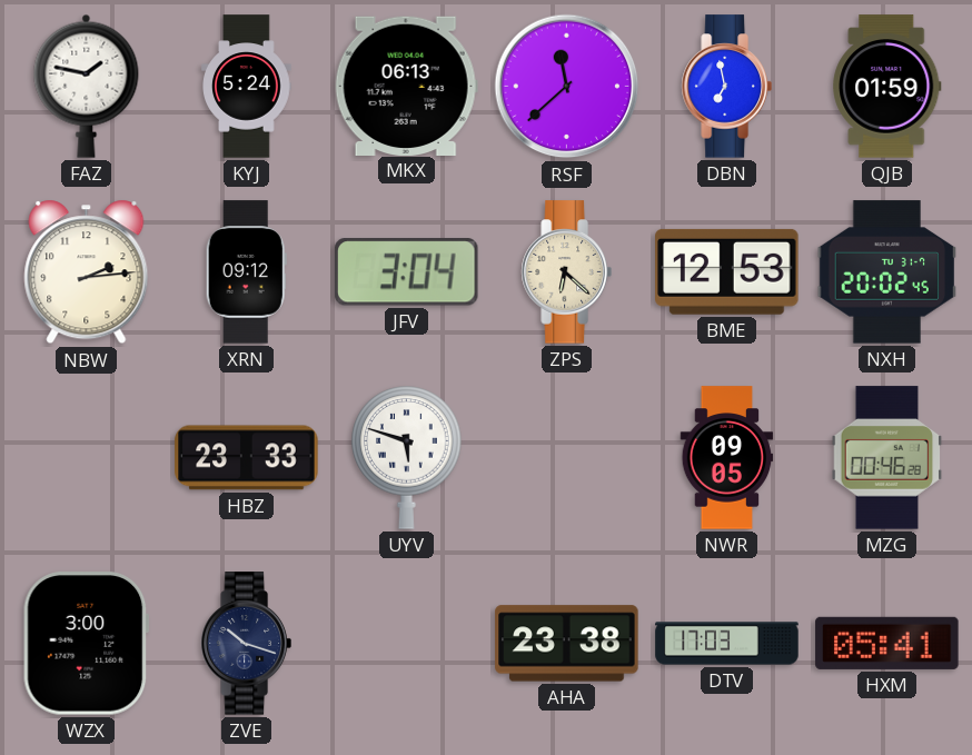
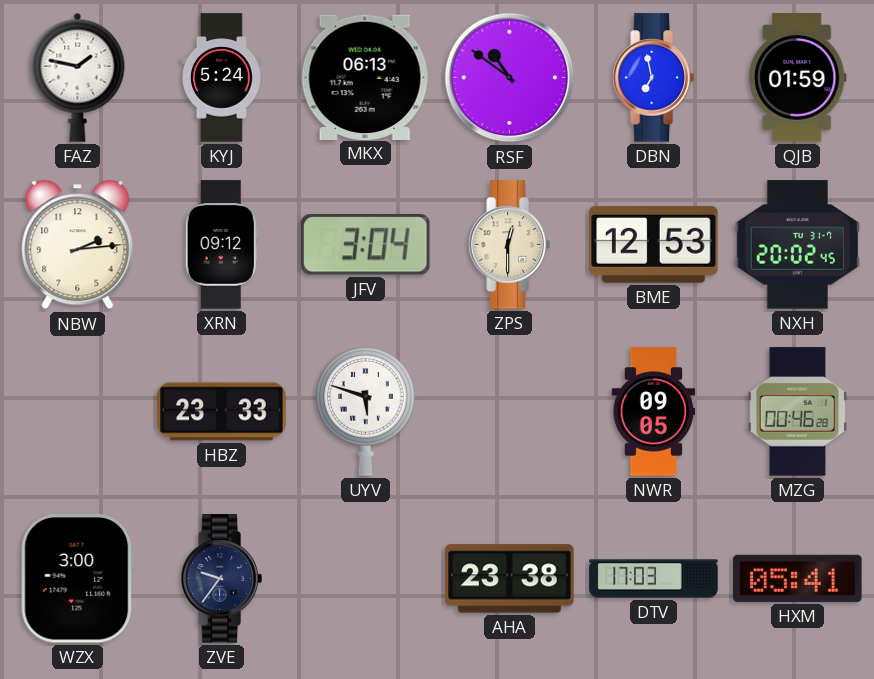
RSF: 11:38 -> 10:51 (510, 78)
ZPS: 6:22 -> 12:30 (509, 245)
ZVE: 10:18 -> 9:36 (221, 579)
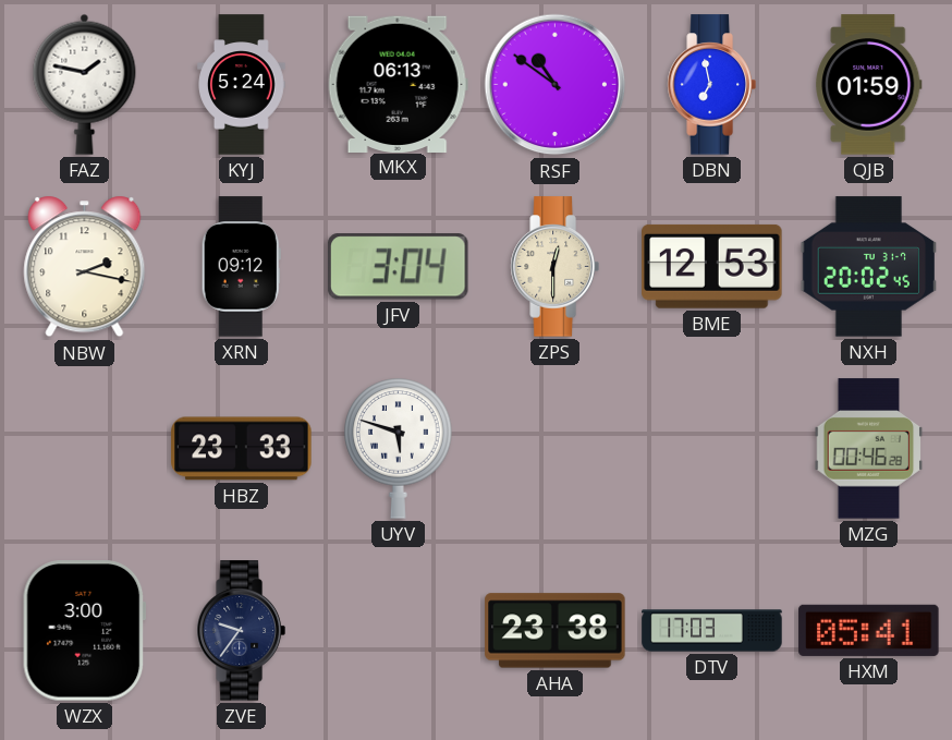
NBW: 2:14 -> 2:17 (85, 267)
NWR: 09:05 -> none (654, 412)
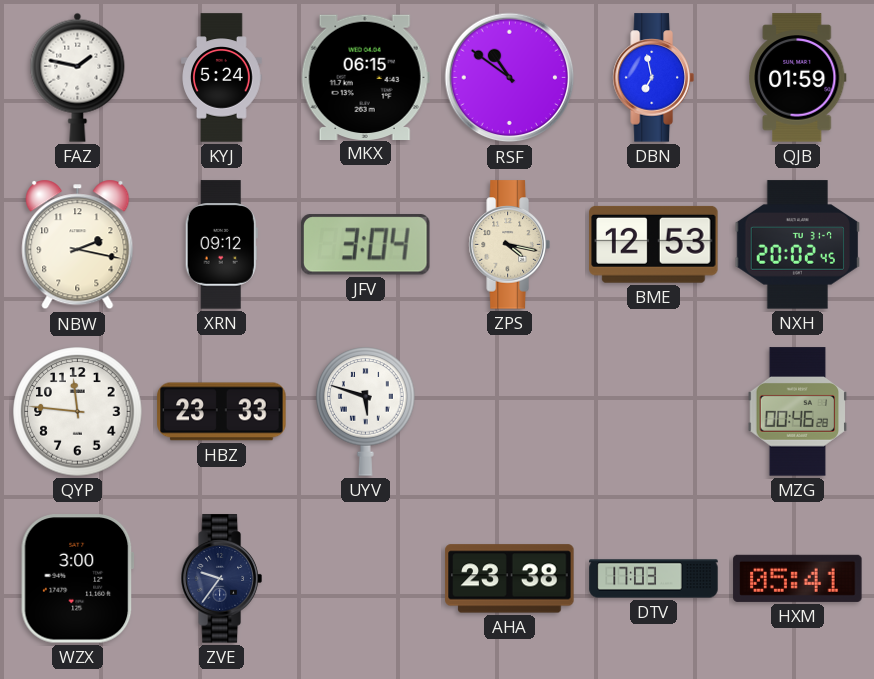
MKX: 06:13 -> 06:15 (365, 77)
ZPS: 12:30 -> 4:17 (509, 245)
QYP: none -> 11:46 (78, 412)
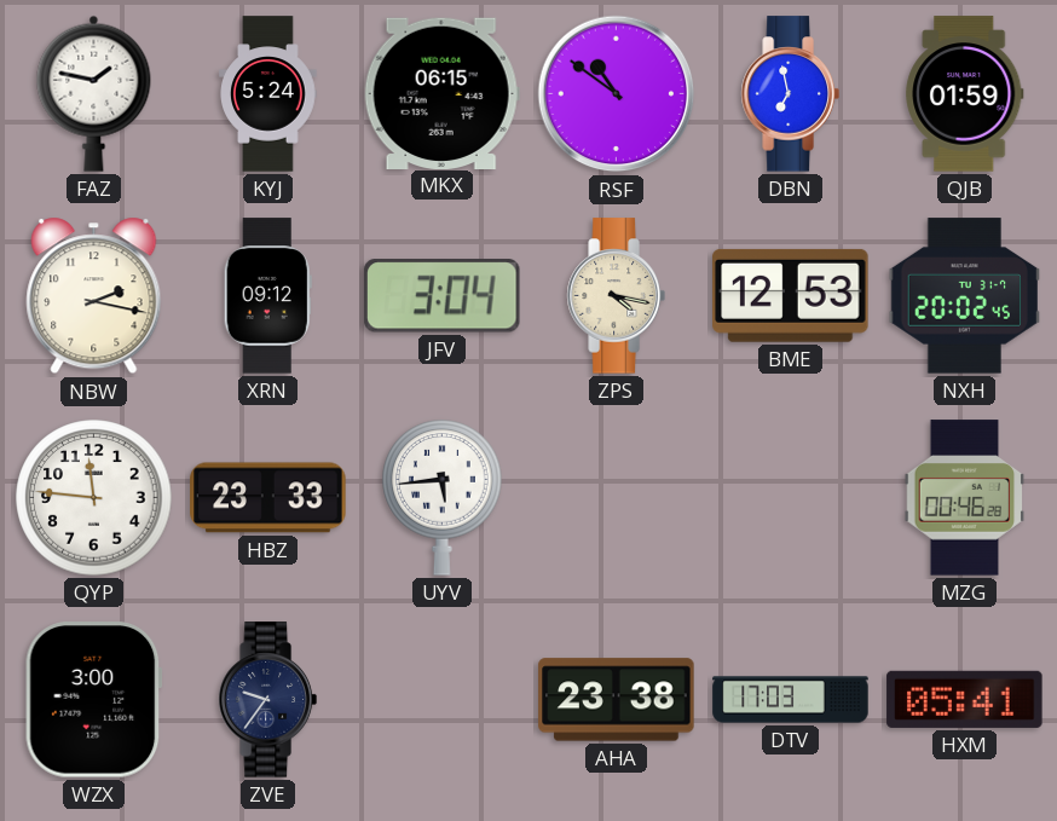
UYV: 5:48 -> 5:44 (443, 498)
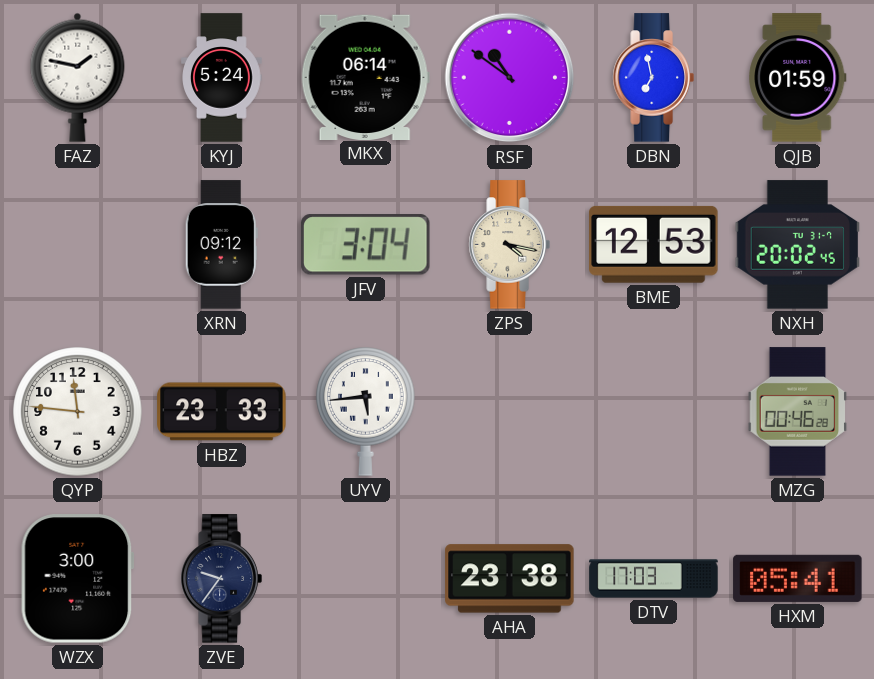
MKX: 06:15 -> 06:14 (365, 77)
NBW: 2:17 -> none (94, 296)
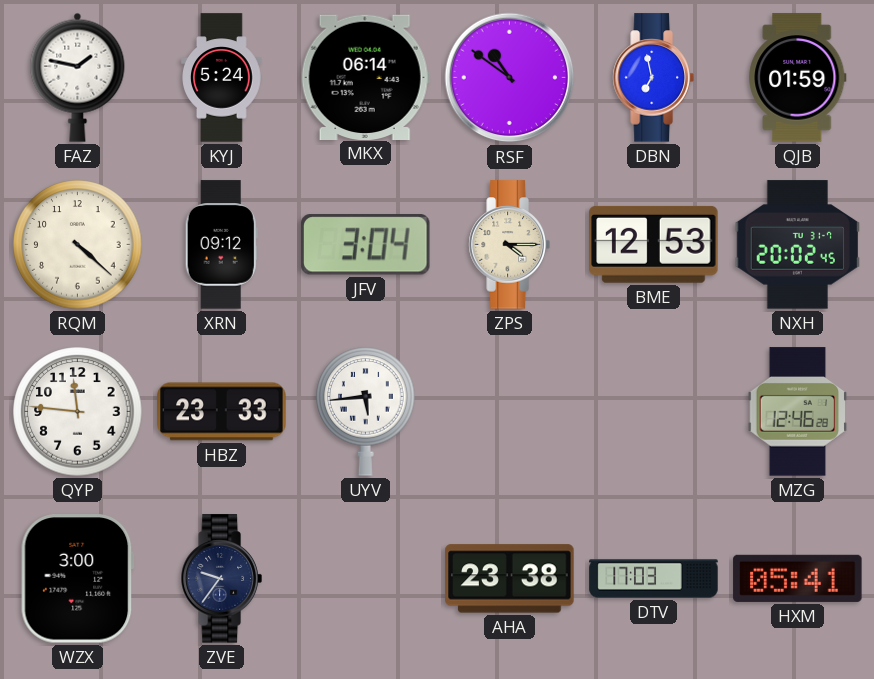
RQM: none -> 4:22 (78, 245)
ZPS: 4:17 -> 4:15 (509, 245)
MZG: 00:46 -> 12:46 (798, 412)
